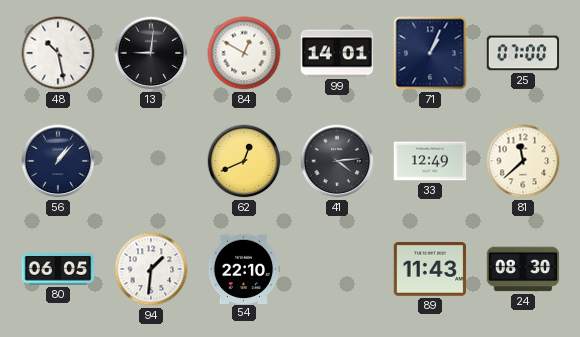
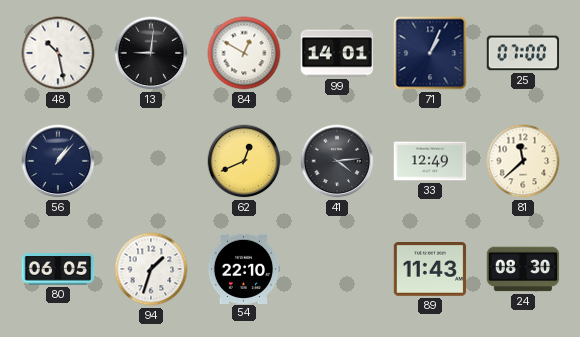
94: 1:31 -> 1:33 (151, 269)
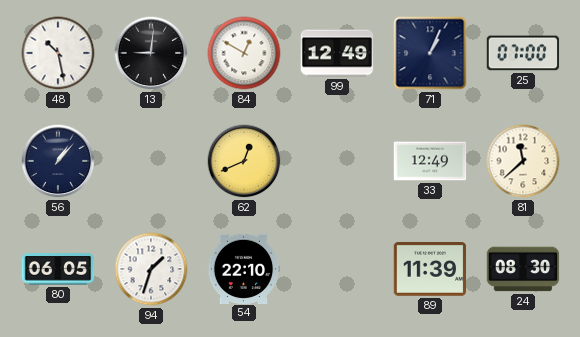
99: 14:01 -> 12:49 (337, 53)
41: 4:14 -> none (337, 161)
89: 11:43 -> 11:39 (430, 270)
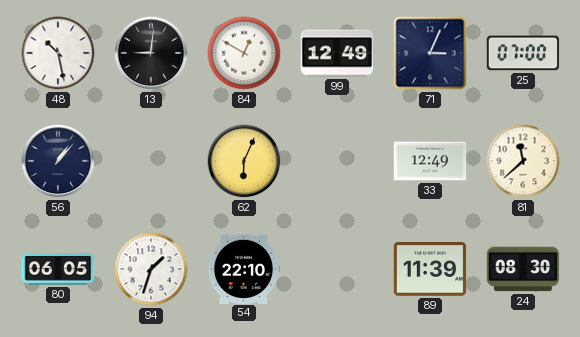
71: 1:04 -> 3:04 (430, 53)
62: 12:41 -> 6:04 (244, 161)
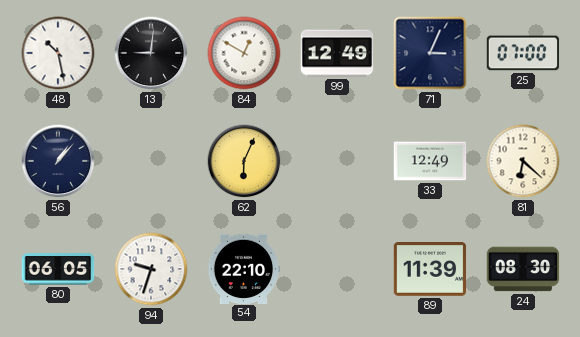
81: 11:38 -> 6:22 (523, 161)
94: 1:33 -> 9:33 (151, 269)
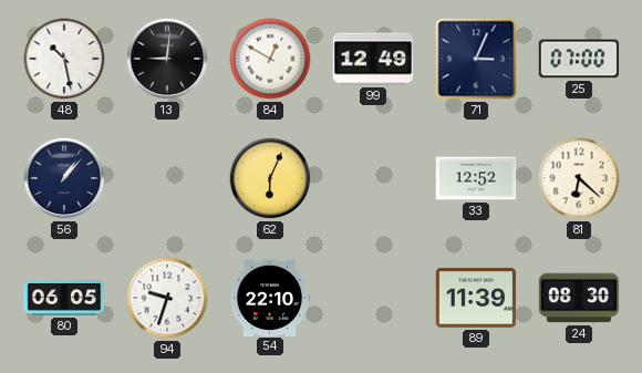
33: 12:49 -> 12:52 (476, 178)
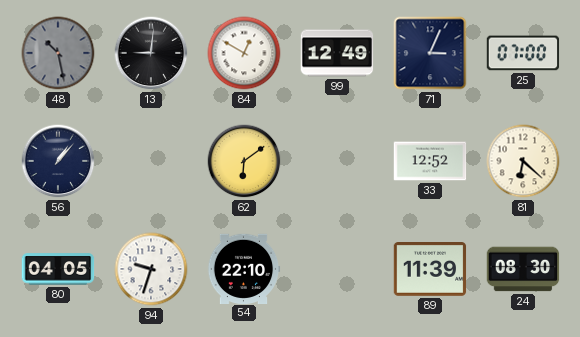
48 dial: white -> grey (58, 53)
62: 6:04 -> 6:09 (244, 161)
80: 06:05 -> 04:05 (58, 269)
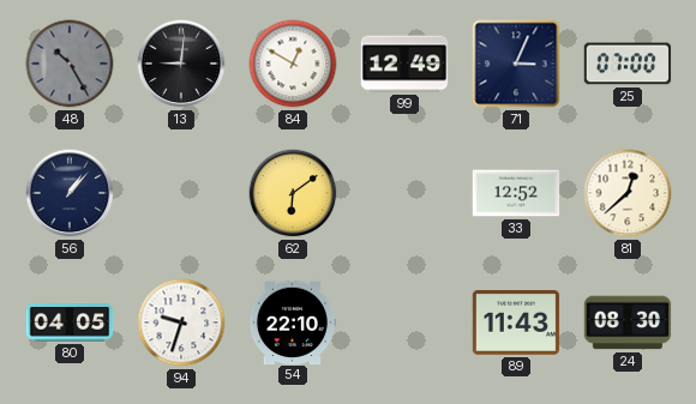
48: 10:28 -> 10:25 (70, 64)
81: 6:22 -> 12:38 (628, 193)
89: 11:39 -> 11:43 (516, 324)
